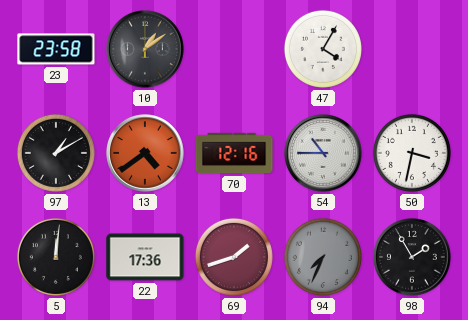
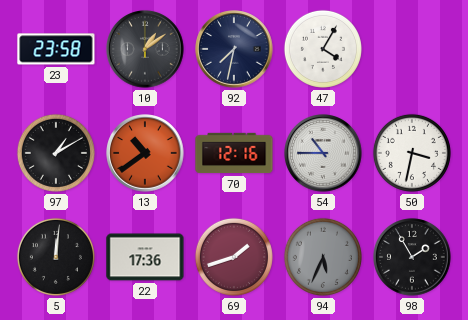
92: none -> 7:32 (234, 49)
13: 4:39 -> 10:39 (145, 153)
94: 7:34 -> 5:34 (323, 257)
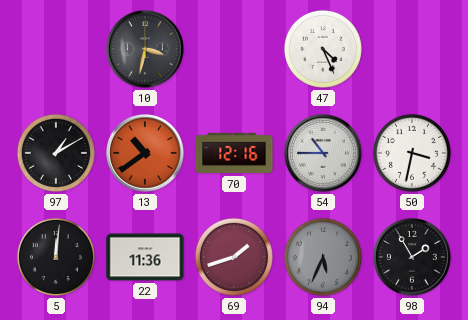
23: 23:58 -> none (56, 49)
10: 1:09 -> 3:32 (145, 49)
92: 7:32 -> none (234, 49)
47: 4:05 -> 4:26 (323, 49)
22: 17:36 -> 11:36 (145, 257)
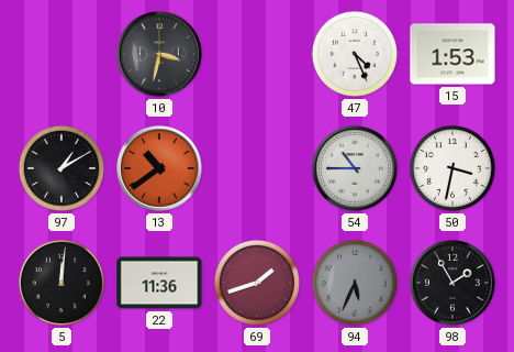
15: none -> 1:53 (452, 54)
70: 12:16 -> none (234, 153)
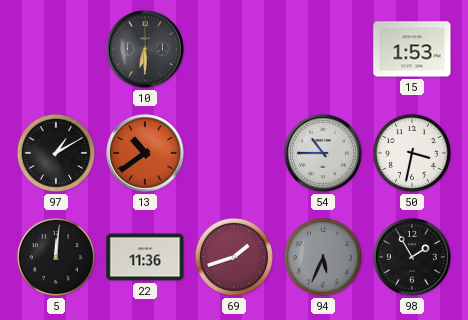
10: 3:32 -> 6:30 (145, 49)
47: 4:26 -> none (355, 54)
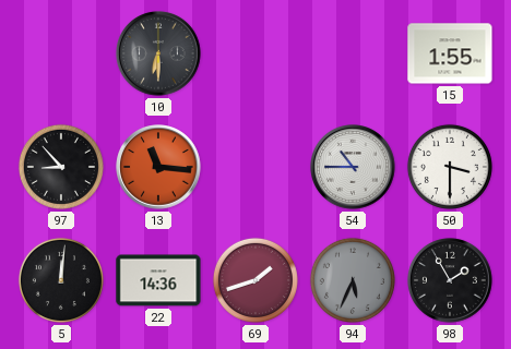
15: 1:53 -> 1:55 (450, 53)
97: 1:10 -> 8:53 (61, 167)
13: 10:39 -> 11:16 (158, 167)
50: 3:32 -> 3:30 (450, 167)
22: 11:36 -> 14:36 (158, 280)
